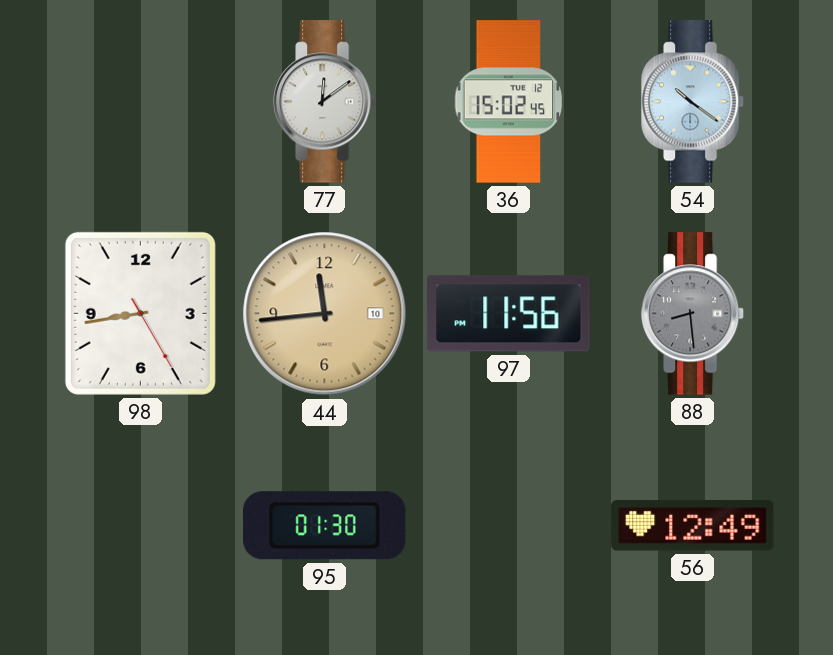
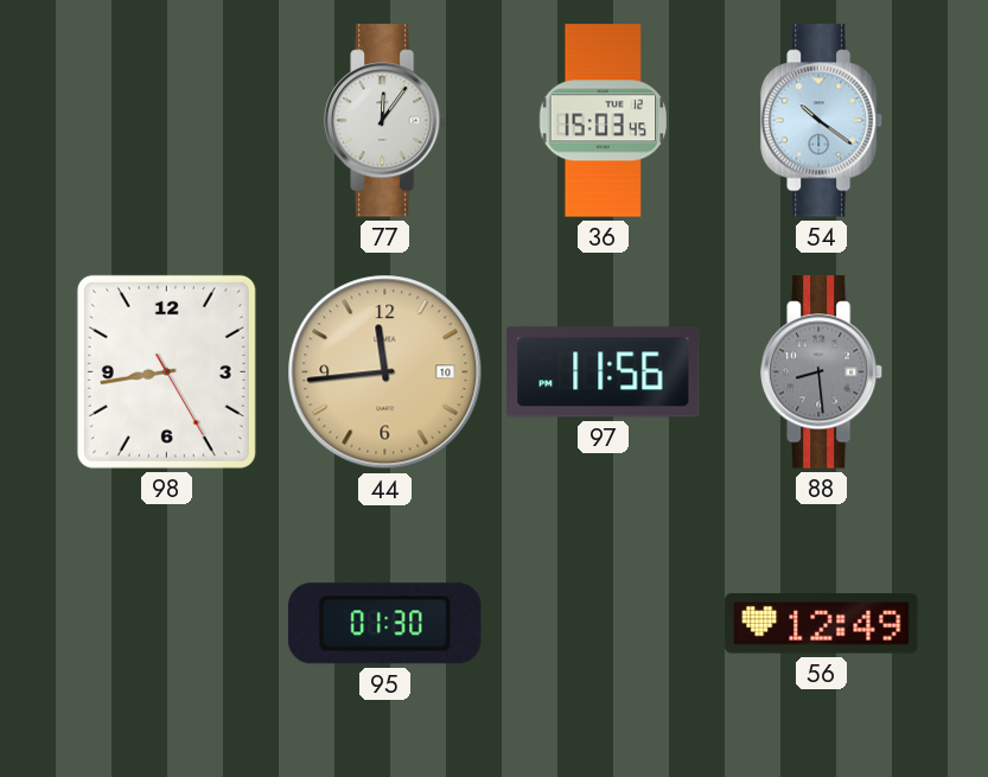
77: 12:09 -> 12:06 (385, 121)
36: 15:02 -> 15:03 (604, 121)
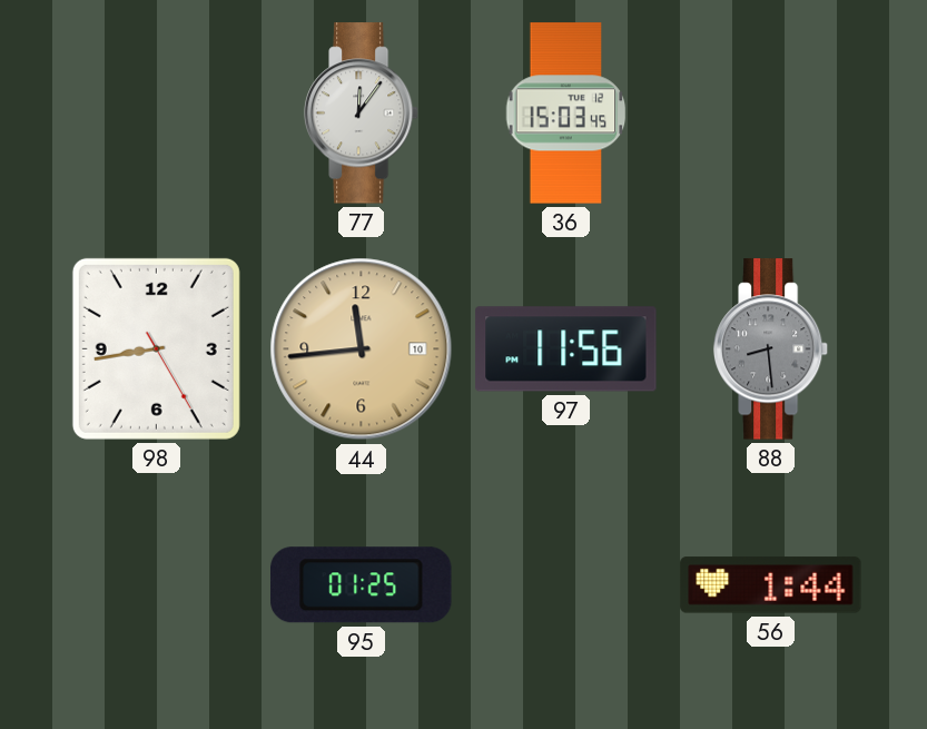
54: 10:21 -> none (822, 121)
95: 01:30 -> 01:25 (362, 585)
56: 12:49 -> 1:44 (771, 585)
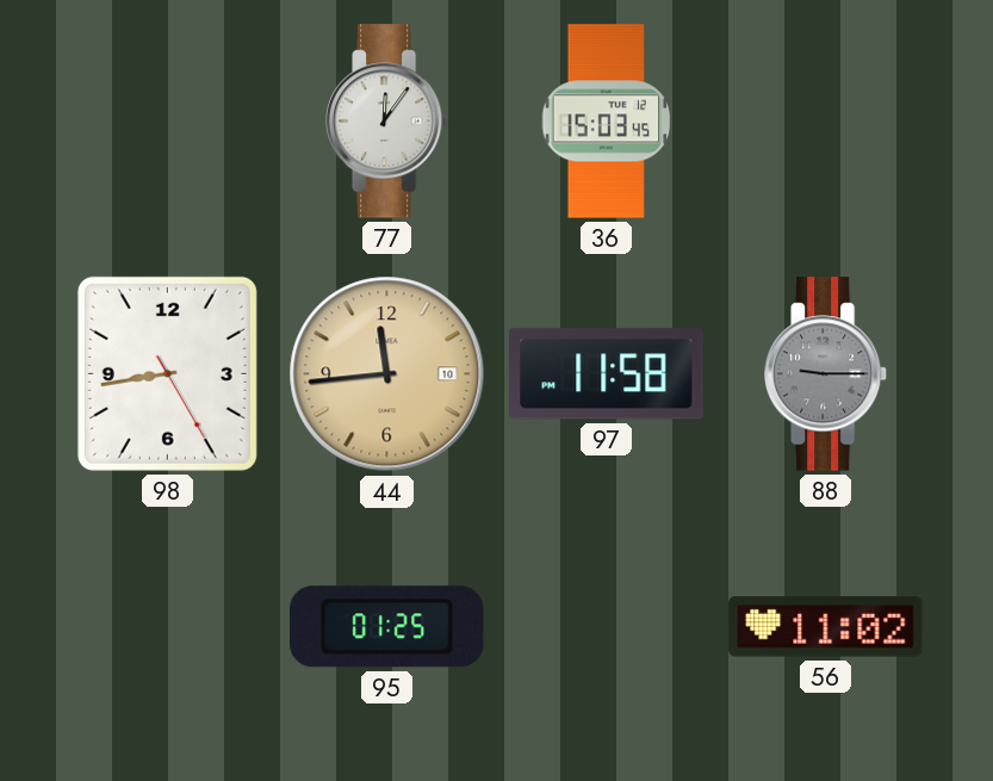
97: 11:56 -> 11:58 (607, 374)
88: 8:29 -> 9:15 (826, 374)
56: 1:44 -> 11:02 (826, 627)
